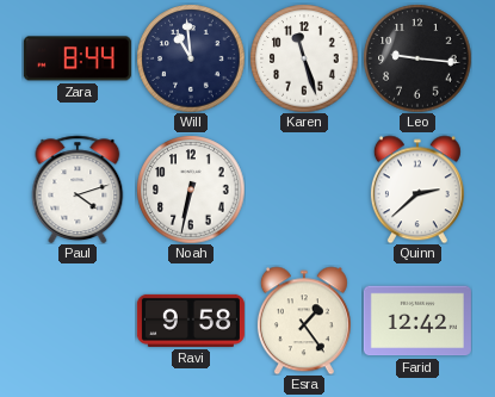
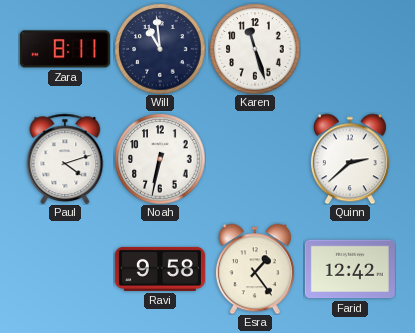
Zara: 8:44 -> 8:11 (65, 49)
Leo: 9:16 -> none (417, 58)
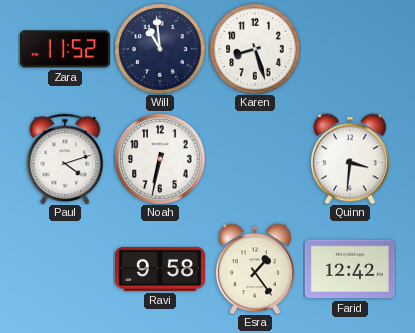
Zara: 8:11 -> 11:52 (65, 49)
Karen: 11:27 -> 8:27 (255, 49)
Quinn: 2:38 -> 3:31 (350, 159)
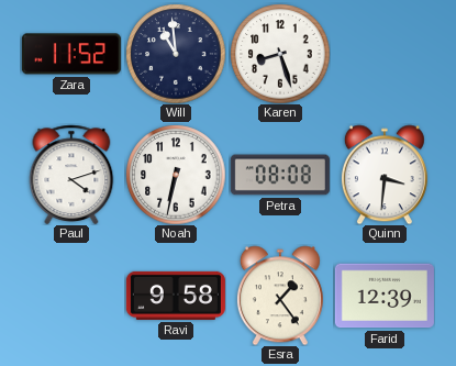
Petra: none -> 08:08 (280, 175)
Farid: 12:42 -> 12:39 (385, 296)
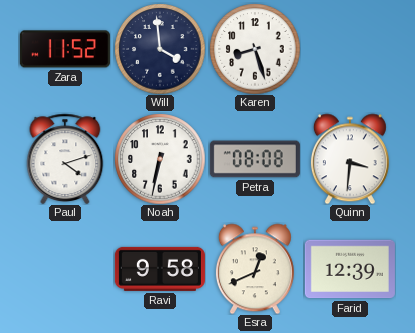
Will: 10:59 -> 3:59 (160, 49)
Esra: 1:24 -> 12:41 (255, 269)
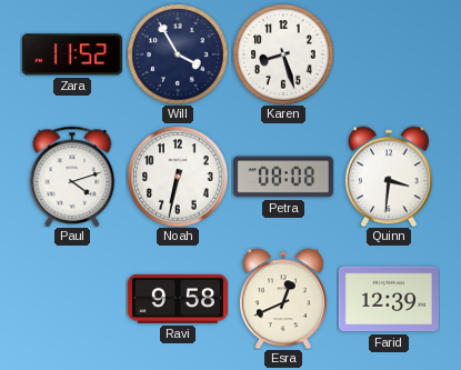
Will: 3:59 -> 3:55 (178, 54)
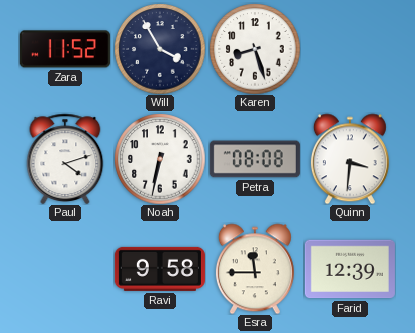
Esra: 12:41 -> 11:45 (255, 269)
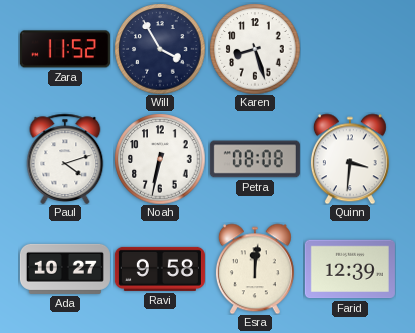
Ada: none -> 10:27 (65, 269)
Esra: 11:45 -> 12:01 (255, 269)
